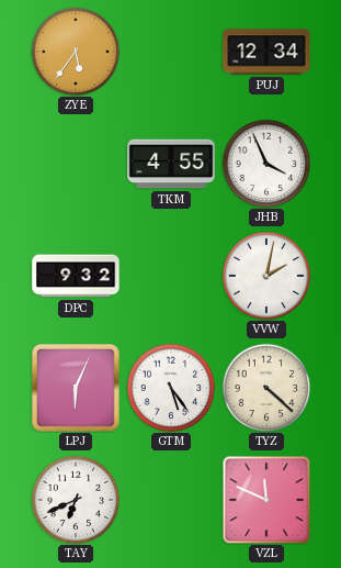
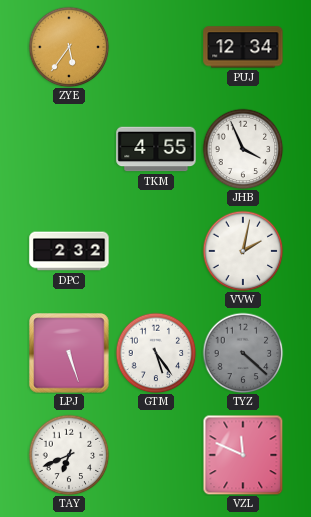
DPC: 9:32 -> 2:32 (69, 251)
LPJ: 6:04 -> 5:27 (69, 353)
TYZ dial: cream -> grey (243, 353)
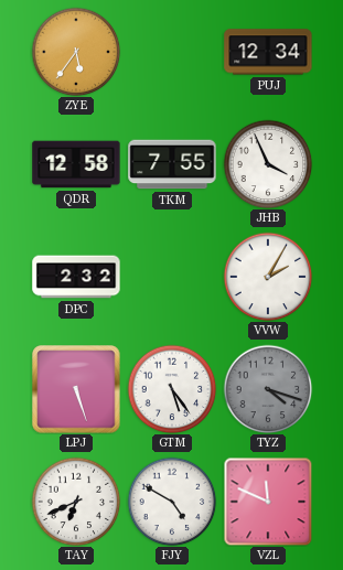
QDR: none -> 12:58 (76, 164)
TKM: 4:55 -> 7:55 (172, 164)
VVW: 2:02 -> 2:05 (268, 277)
TYZ: 4:22 -> 4:18 (268, 389)
FJY: none -> 4:50 (172, 502)
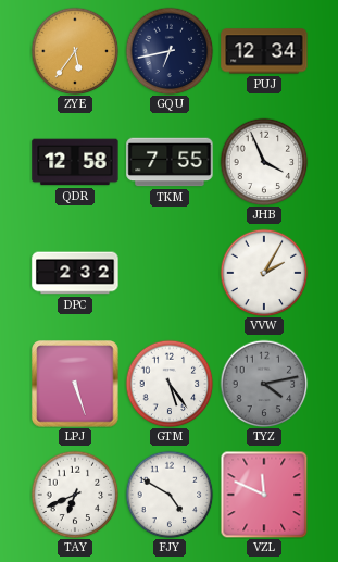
GQU: none -> 6:43 (170, 51)
TYZ: 4:18 -> 4:13 (264, 384)
